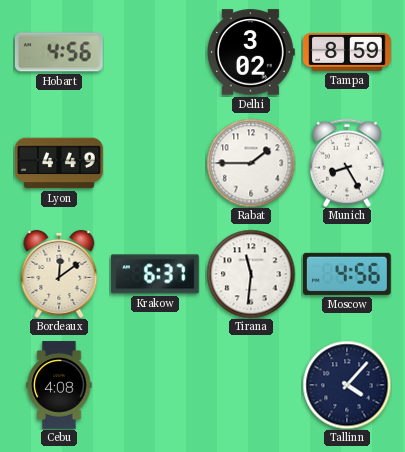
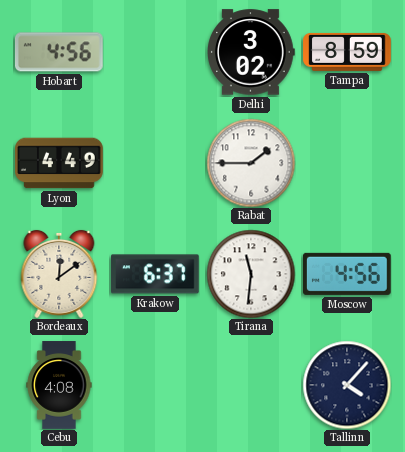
Munich: 8:25 -> none (347, 163)
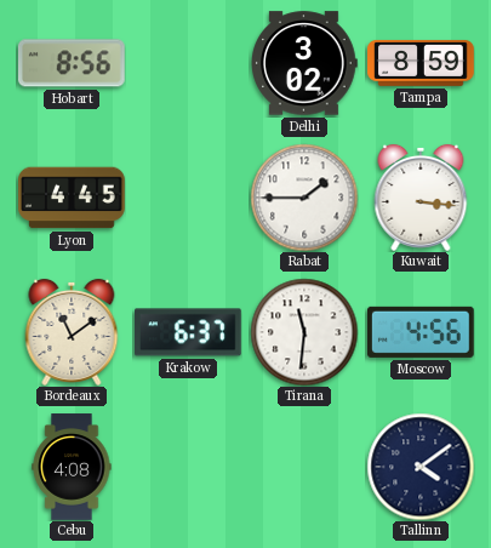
Hobart: 4:56 -> 8:56 (72, 63)
Lyon: 4:49 -> 4:45 (72, 198)
Kuwait: none -> 3:16 (421, 198)
Bordeaux: 12:09 -> 11:09 (72, 332)
Tallinn: 4:07 -> 4:09 (421, 467)
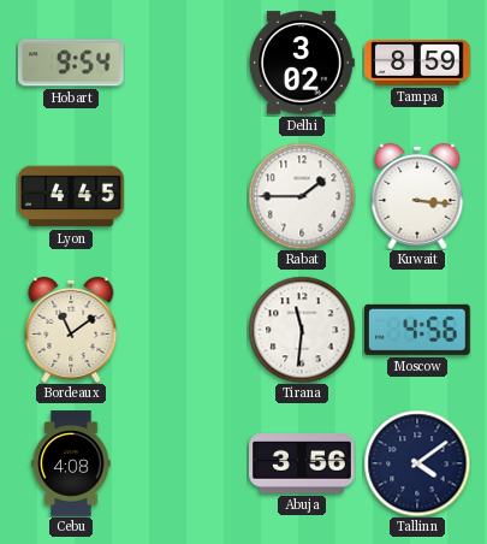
Hobart: 8:56 -> 9:54 (71, 63)
Krakow: 6:37 -> none (189, 332)
Abuja: none -> 3:56 (302, 463)
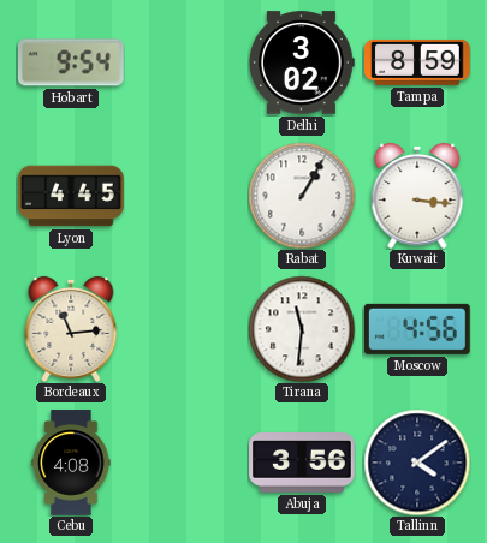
Rabat: 1:45 -> 1:05 (302, 196)
Bordeaux: 11:09 -> 11:14 (71, 329)
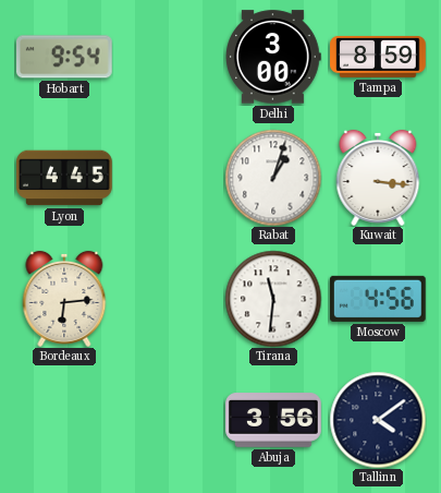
Delhi: 3:02 -> 3:00 (274, 57)
Rabat: 1:05 -> 1:03 (273, 178)
Bordeaux: 11:14 -> 6:14 (64, 299)
Cebu: 4:08 -> none (71, 463)
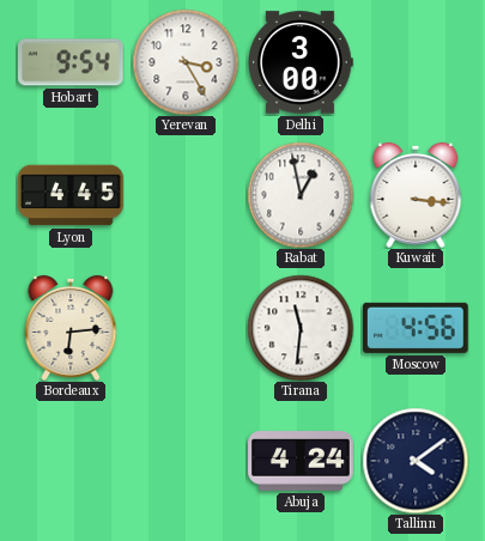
Yerevan: none -> 3:25 (186, 62)
Tampa: 8:59 -> none (378, 57)
Rabat: 1:03 -> 12:58 (301, 195)
Abuja: 3:56 -> 4:24 (301, 461)
